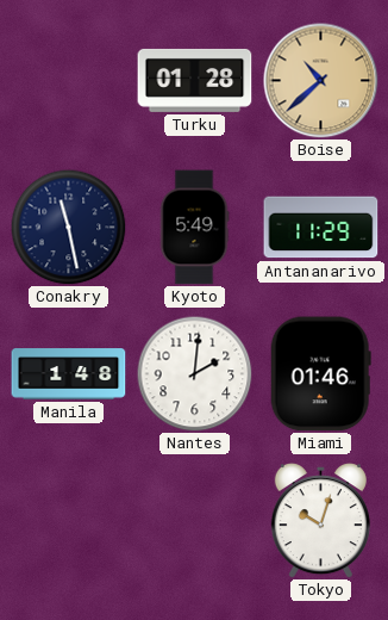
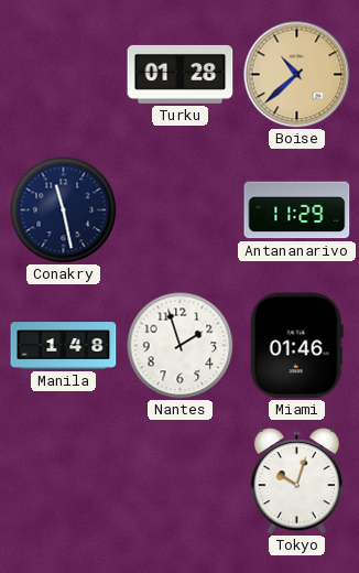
Kyoto: 5:49 -> none (194, 228)
Nantes: 2:01 -> 1:57 (179, 345)
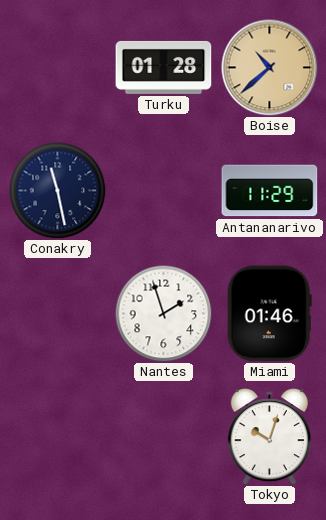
Manila: 1:48 -> none (64, 346)
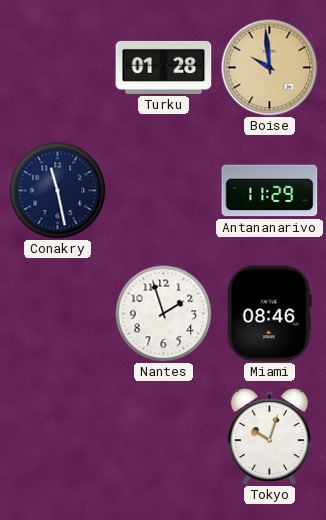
Boise: 10:38 -> 9:59 (270, 68)
Miami: 01:46 -> 08:46 (269, 314)
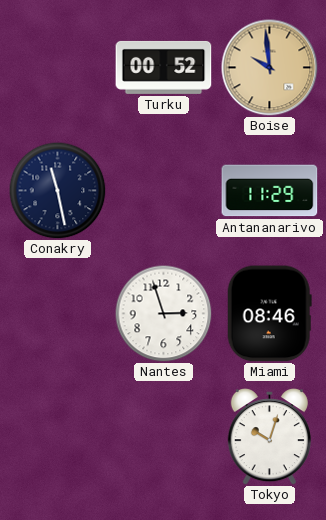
Turku: 01:28 -> 00:52 (164, 67)
Nantes: 1:57 -> 2:57 (163, 313)
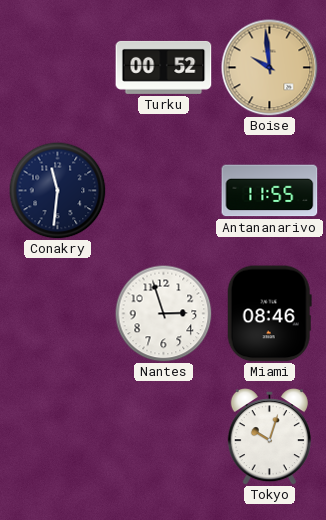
Conakry: 11:28 -> 11:31 (57, 190)
Antananarivo: 11:29 -> 11:55 (270, 191)
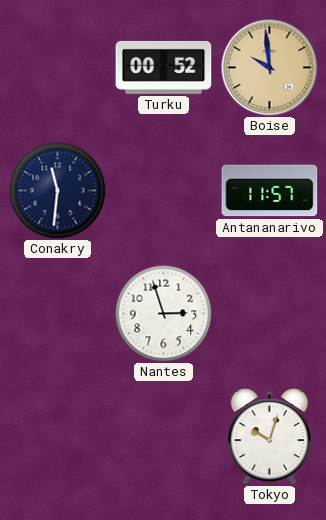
Antananarivo: 11:55 -> 11:57 (270, 191)
Miami: 08:46 -> none (269, 314)
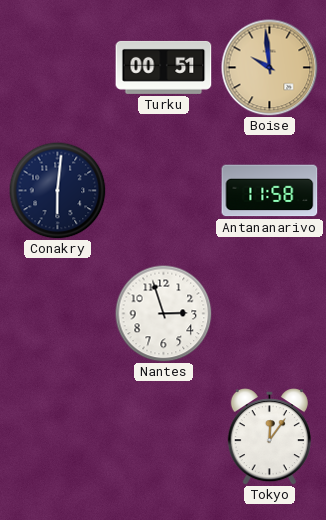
Turku: 00:52 -> 00:51 (164, 67)
Conakry: 11:31 -> 6:01 (57, 190)
Antananarivo: 11:57 -> 11:58 (270, 191)
Tokyo: 10:03 -> 12:06 (269, 437)
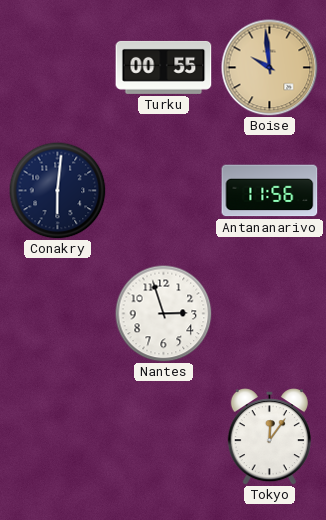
Turku: 00:51 -> 00:55 (164, 67)
Antananarivo: 11:58 -> 11:56 (270, 191)
